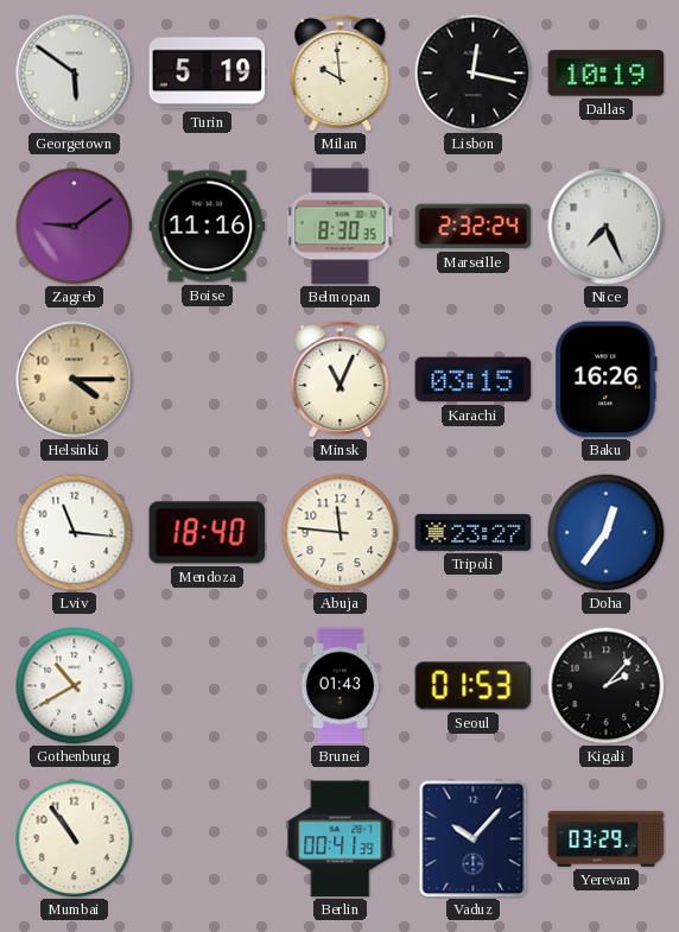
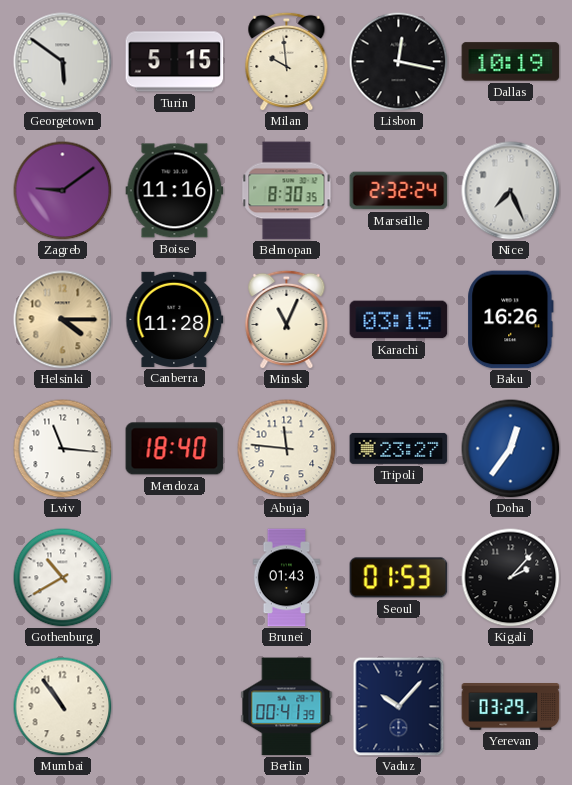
Turin: 5:19 -> 5:15 (175, 62)
Canberra: none -> 11:28 (175, 319)
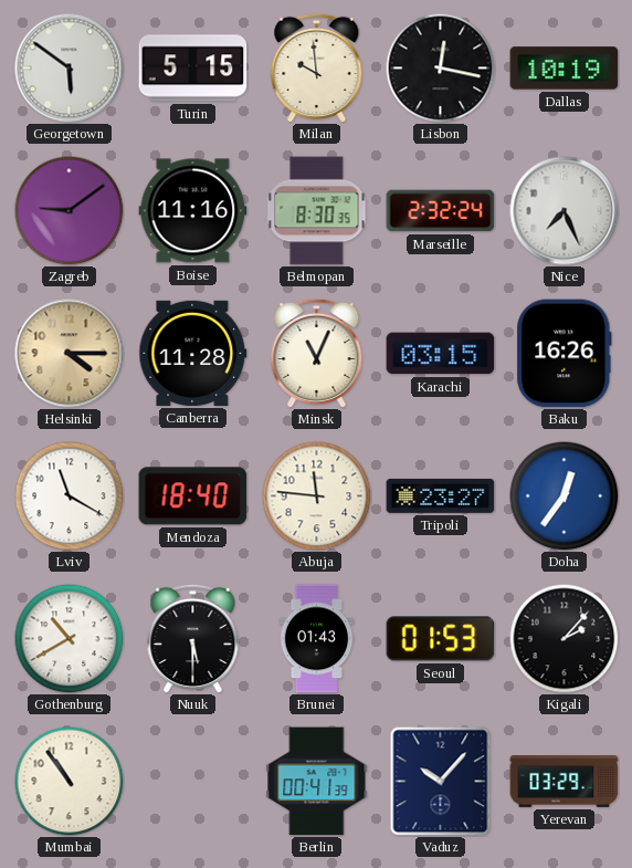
Lviv: 11:16 -> 11:20 (70, 496)
Nuuk: none -> 5:30 (193, 638)
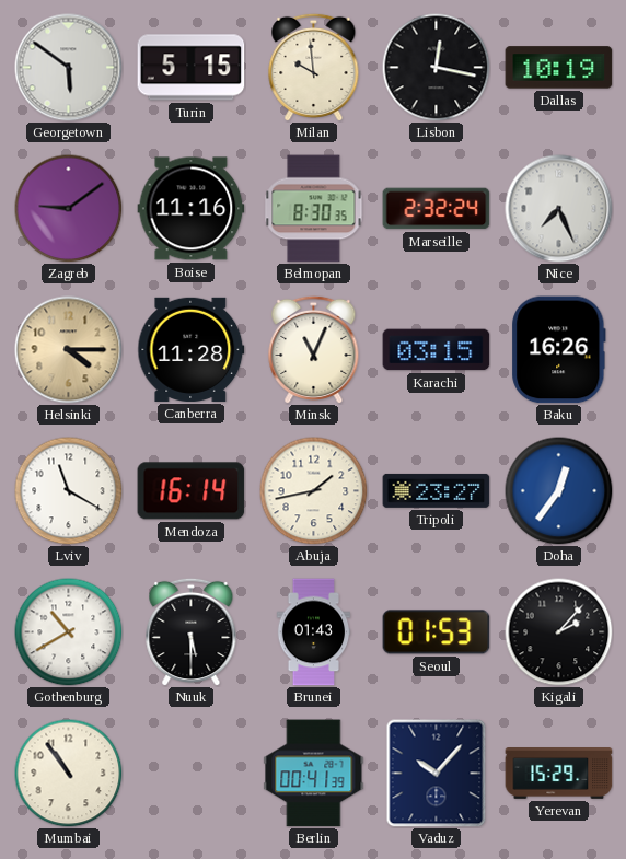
Mendoza: 18:40 -> 16:14 (192, 491)
Abuja: 11:46 -> 1:43 (314, 491)
Yerevan: 03:29 -> 15:29 (559, 774)
